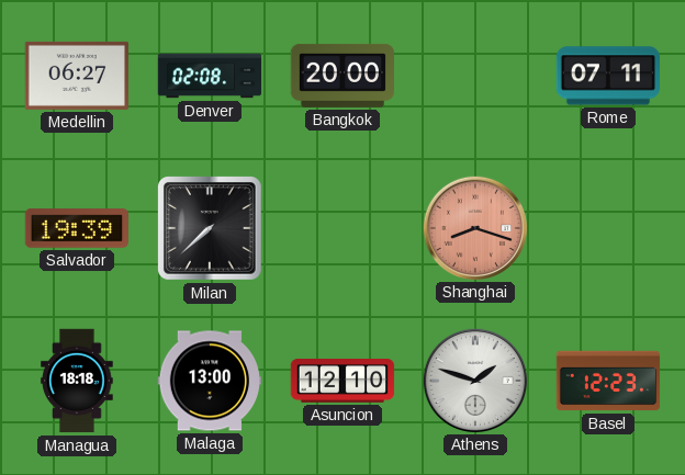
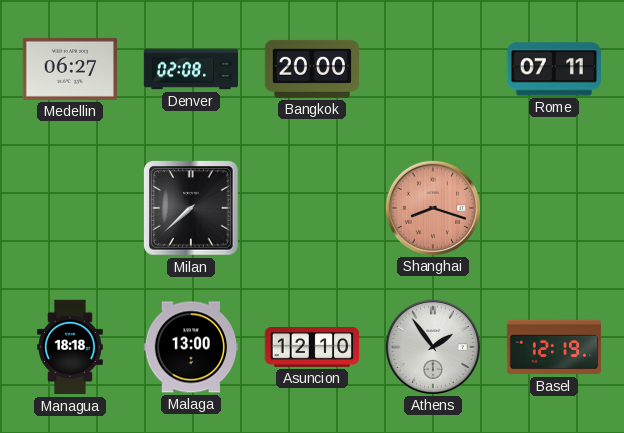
Salvador: 19:39 -> none (77, 228)
Athens: 1:48 -> 1:54 (432, 346)
Basel: 12:23 -> 12:19 (554, 347)
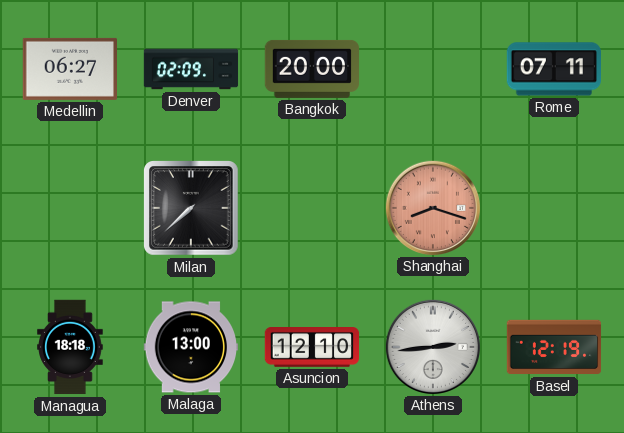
Denver: 02:08 -> 02:09 (191, 69)
Athens: 1:54 -> 2:44 (432, 346)
